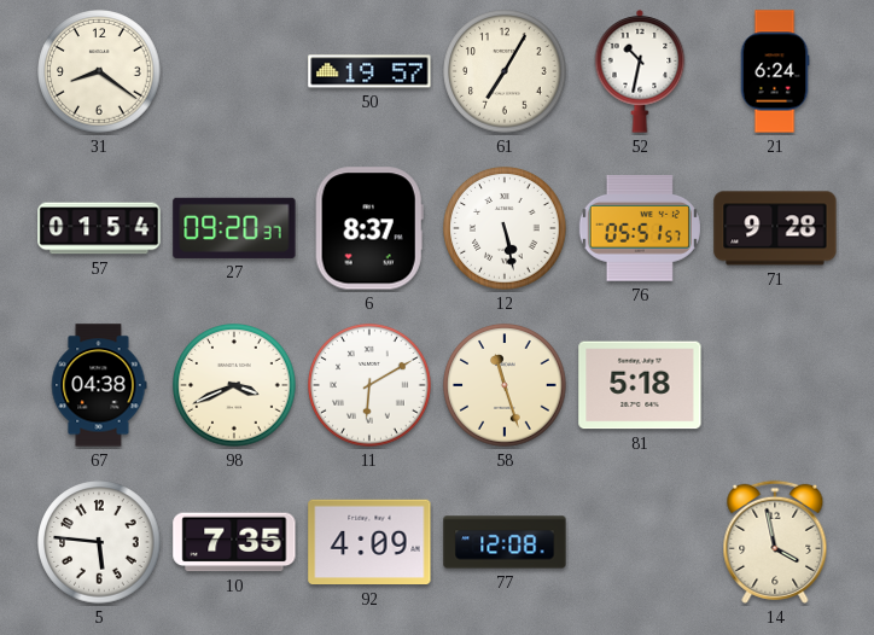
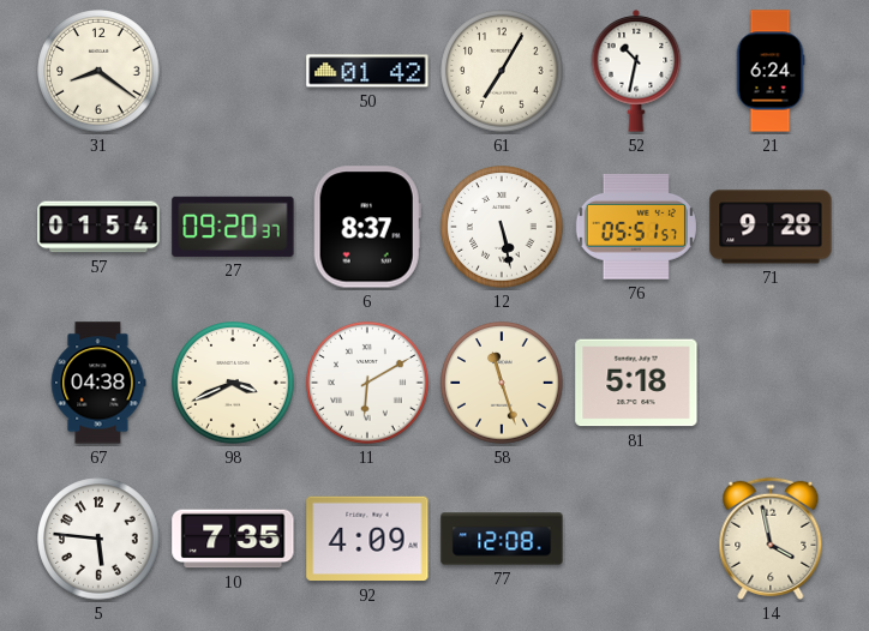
50: 19:57 -> 01:42 (367, 71)
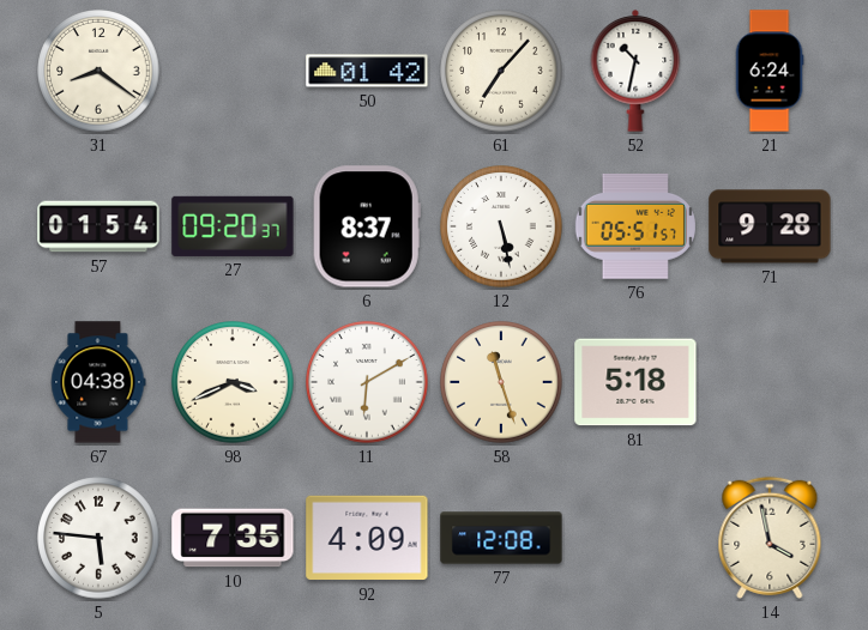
61: 7:05 -> 7:07 (501, 71)
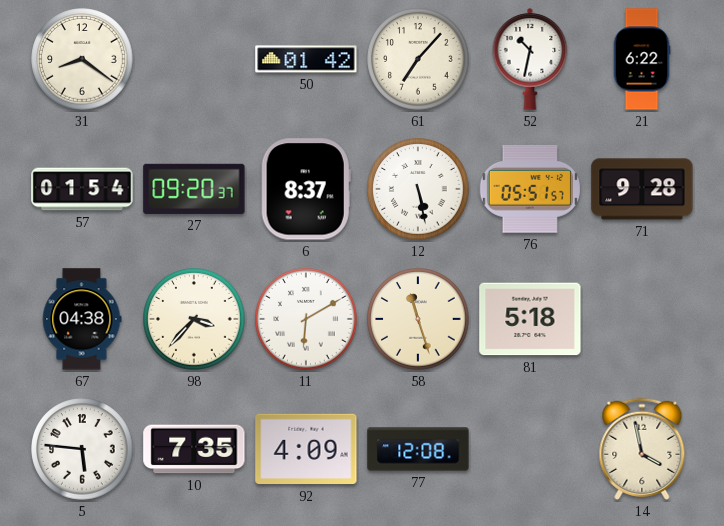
21: 6:24 -> 6:22 (642, 59)
98: 3:41 -> 3:37 (194, 319)
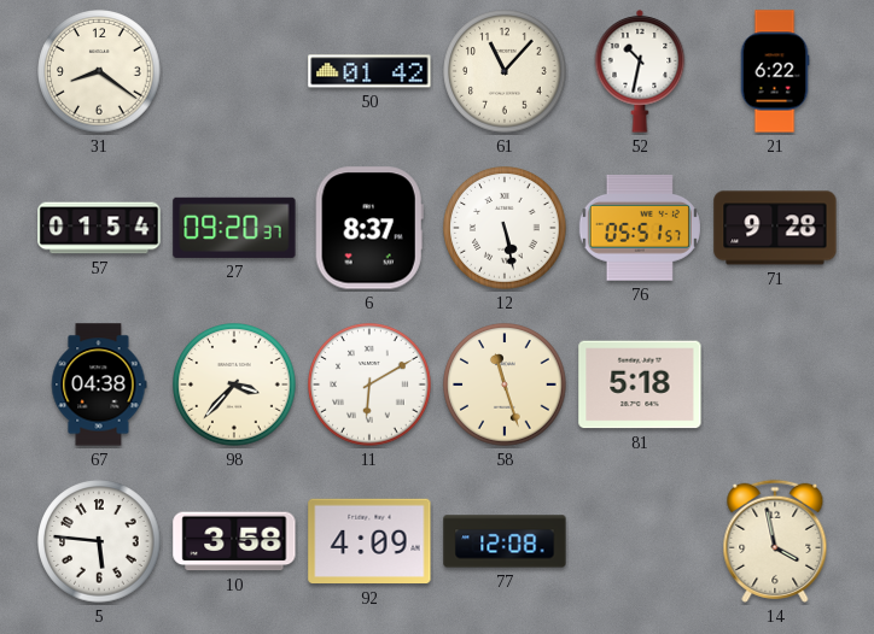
61: 7:07 -> 11:07 (505, 71)
10: 7:35 -> 3:58 (234, 541)
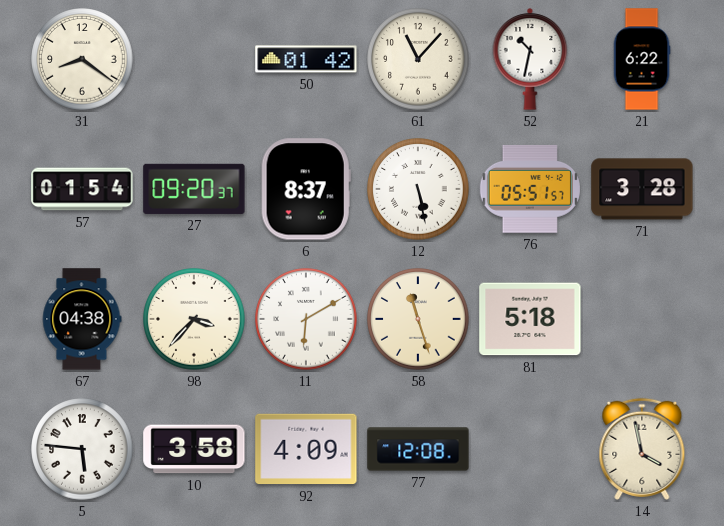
71: 9:28 -> 3:28 (642, 189)
